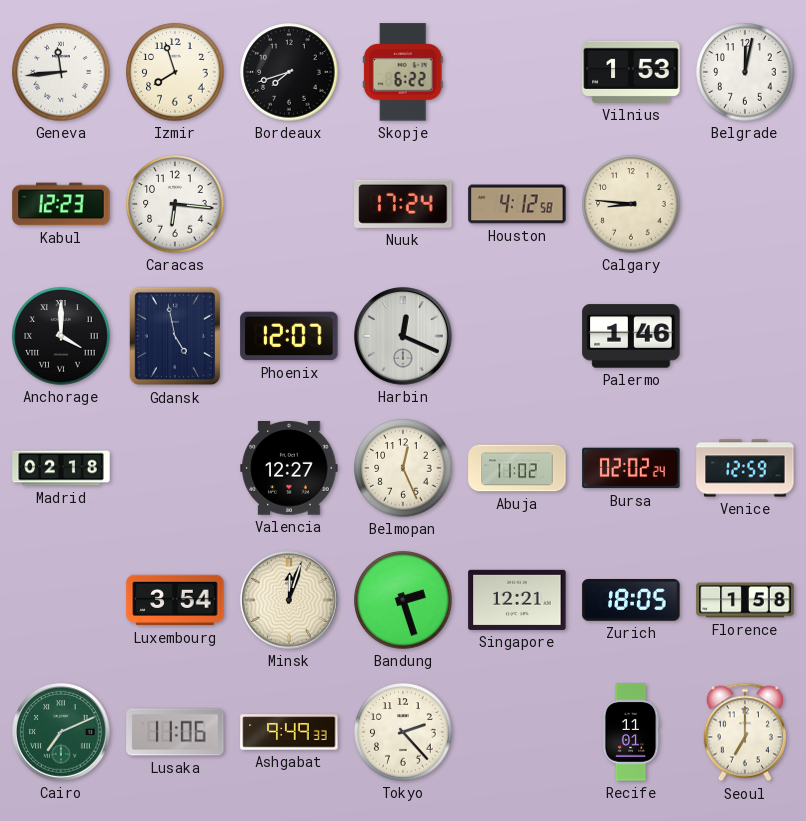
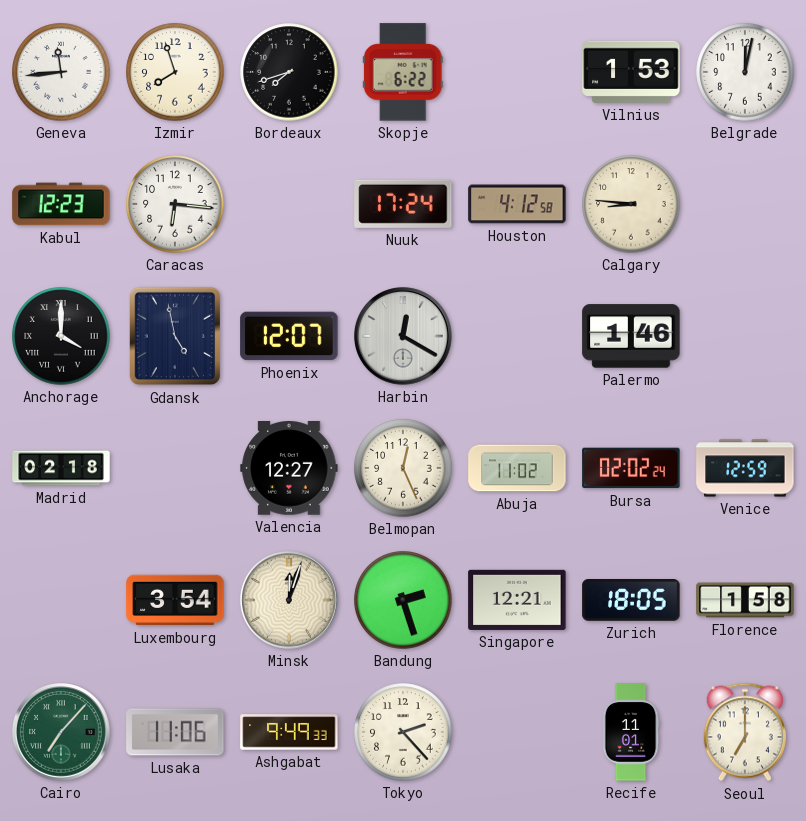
Harbin: 12:19 -> 12:20 (404, 337)
Cairo: 7:11 -> 7:07 (62, 733)
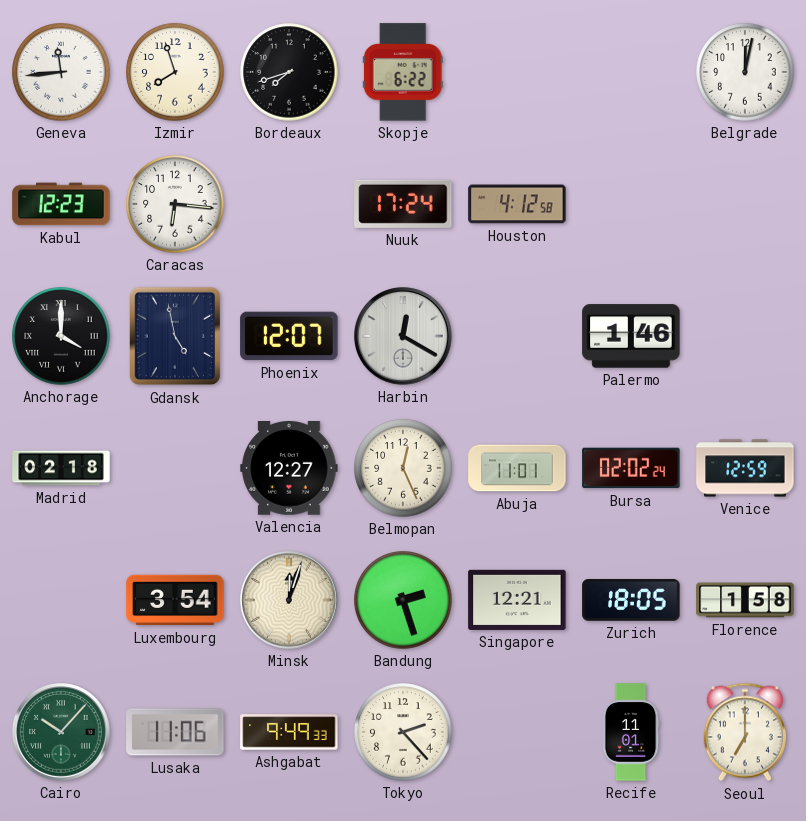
Vilnius: 1:53 -> none (631, 72)
Calgary: 8:46 -> none (631, 204)
Abuja: 11:02 -> 11:01 (517, 468)
Cairo: 7:07 -> 10:07 (62, 733)
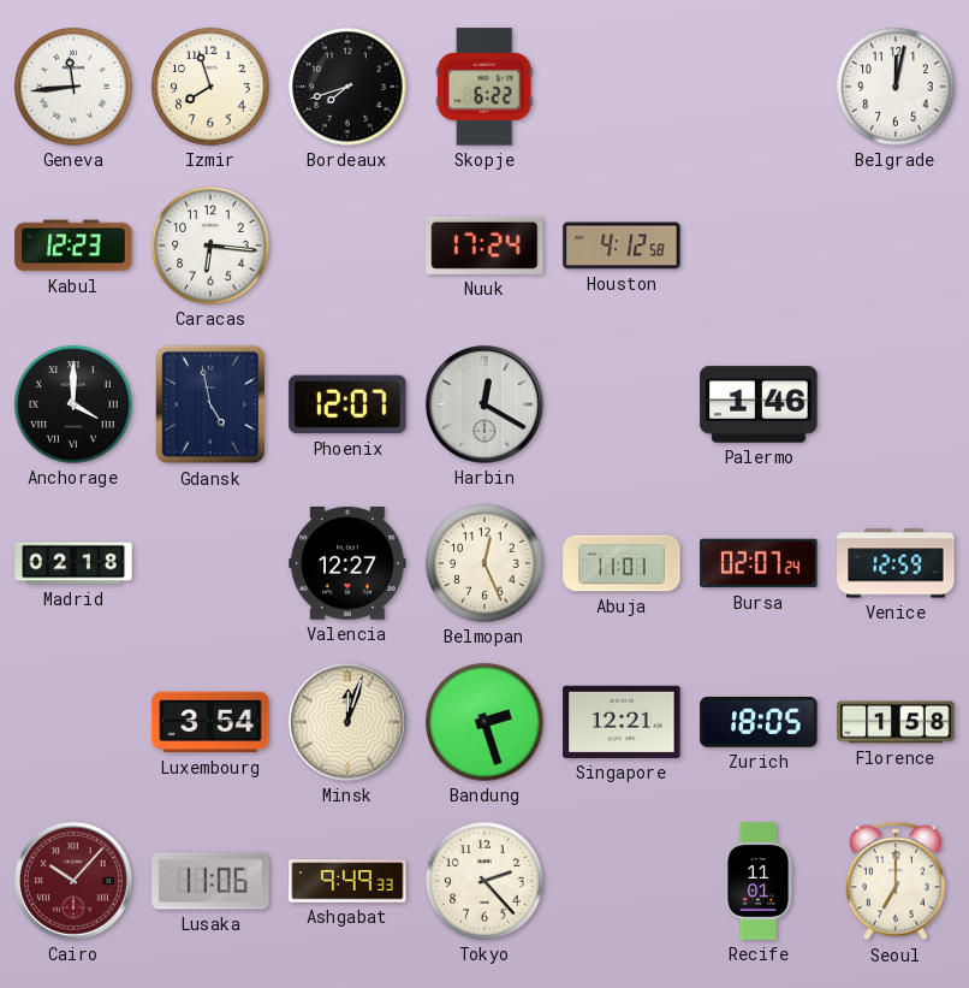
Bursa: 02:02 -> 02:07 (759, 563)
Cairo dial: green -> burgundy (75, 882)
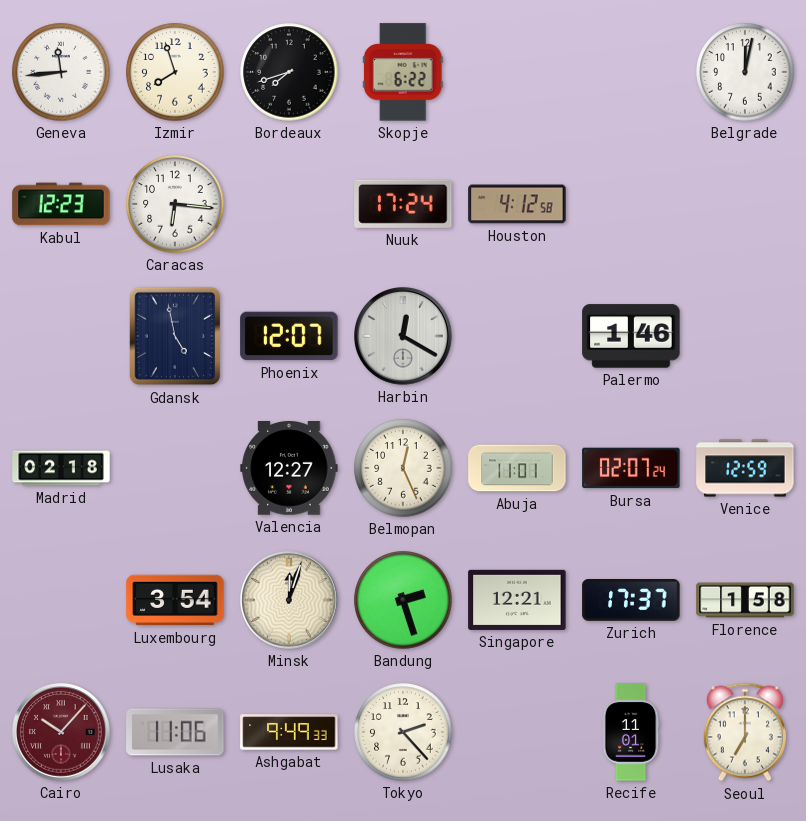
Anchorage: 4:00 -> none (73, 404)
Zurich: 18:05 -> 17:37 (631, 601)
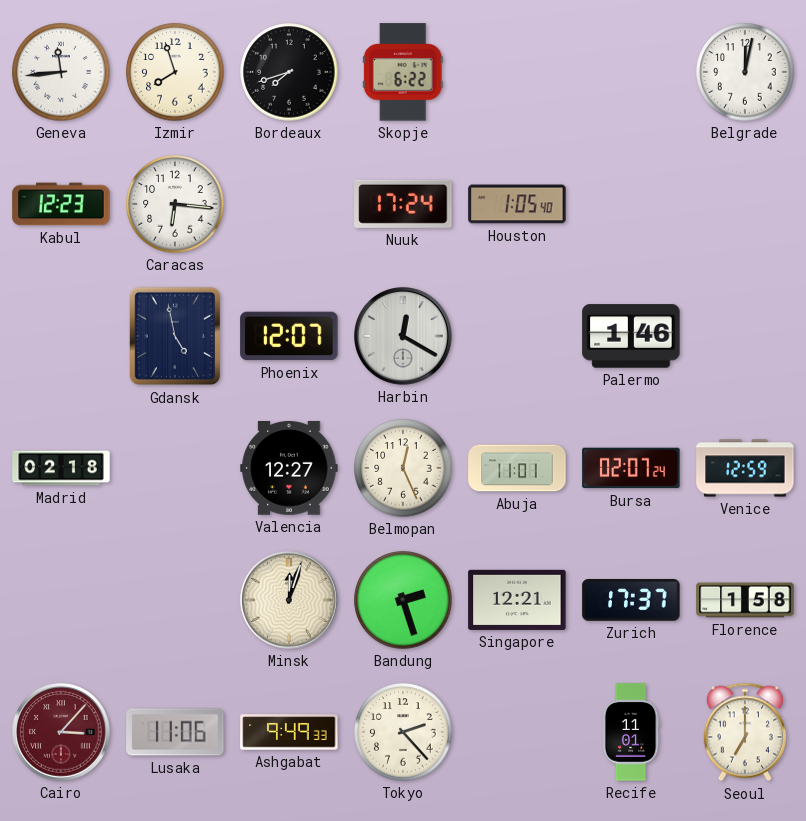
Houston: 4:12 -> 1:05 (517, 204)
Luxembourg: 3:54 -> none (175, 600)
Cairo: 10:07 -> 3:07 (62, 733)
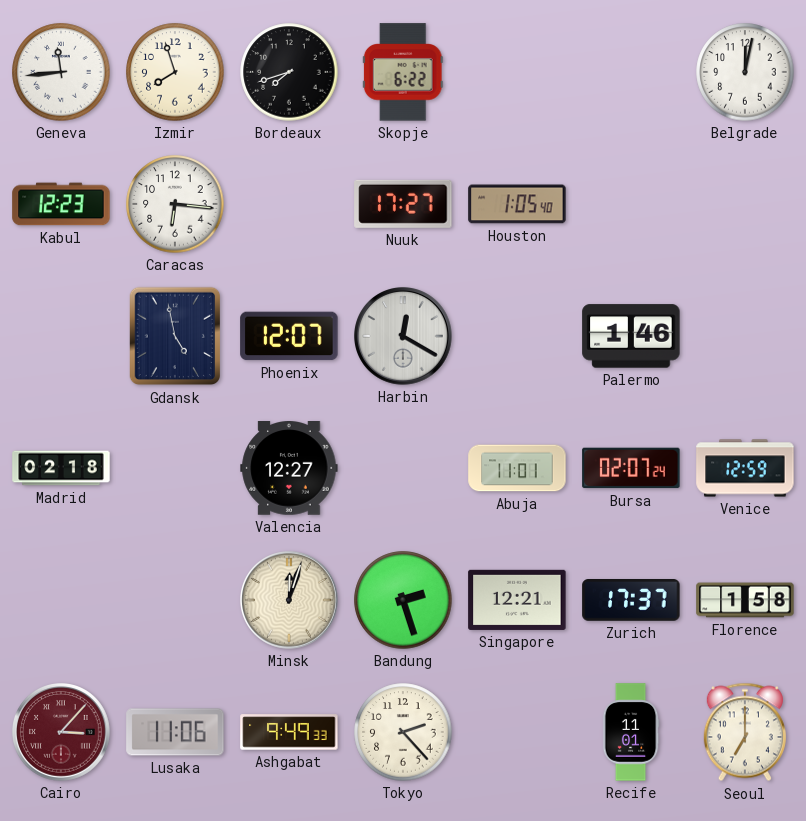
Nuuk: 17:24 -> 17:27 (403, 204)
Belmopan: 12:26 -> none (403, 468)
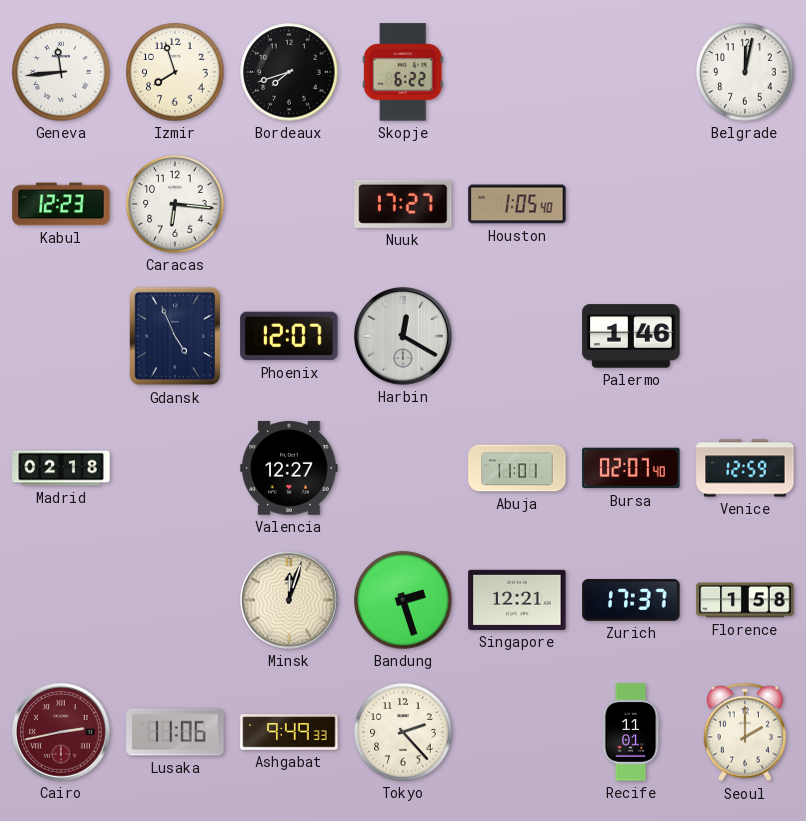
Gdansk: 4:58 -> 4:56 (175, 336)
Bursa: 02:07:24 -> 02:07:40 (631, 468)
Cairo: 3:07 -> 2:43 (62, 733)
Seoul: 7:00 -> 2:00 (745, 732)
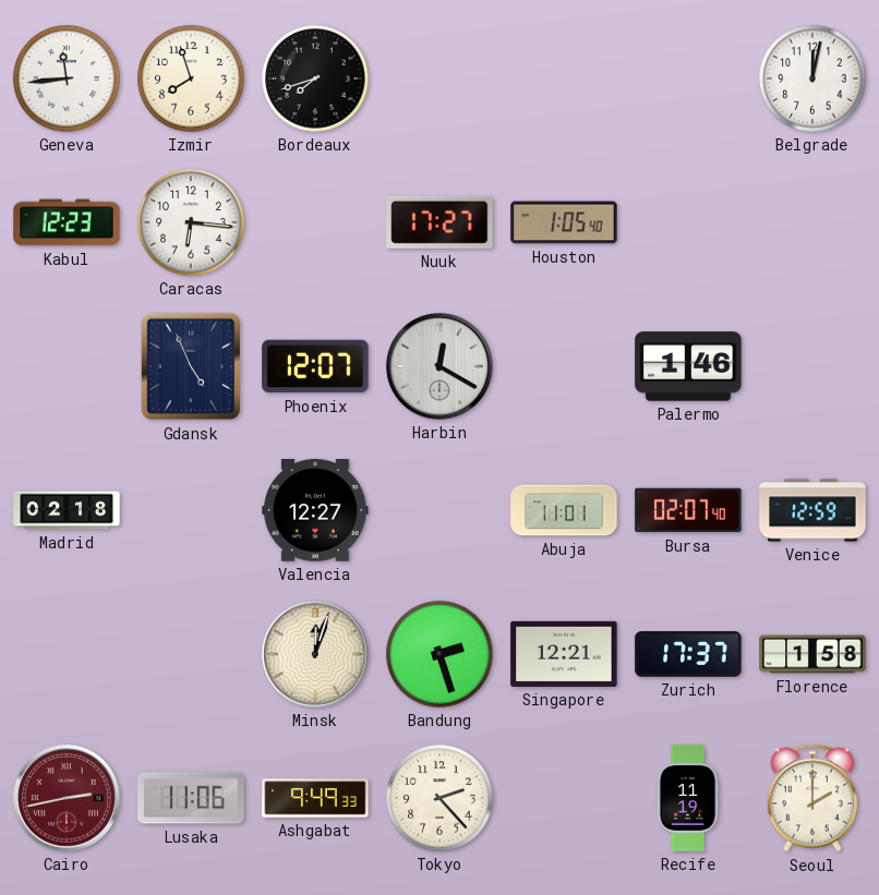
Skopje: 6:22 -> none (403, 72)
Recife: 11:01 -> 11:19 (688, 798)
